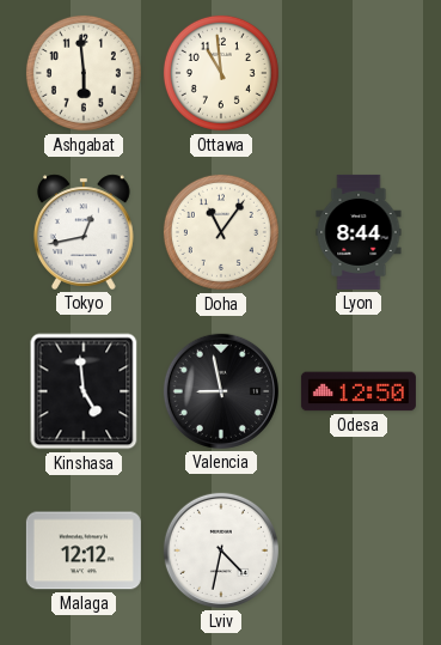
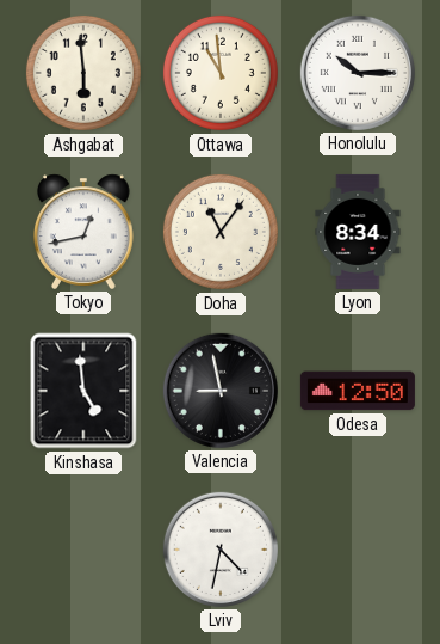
Honolulu: none -> 10:15 (358, 73)
Lyon: 8:44 -> 8:34 (358, 232)
Malaga: 12:12 -> none (84, 550)
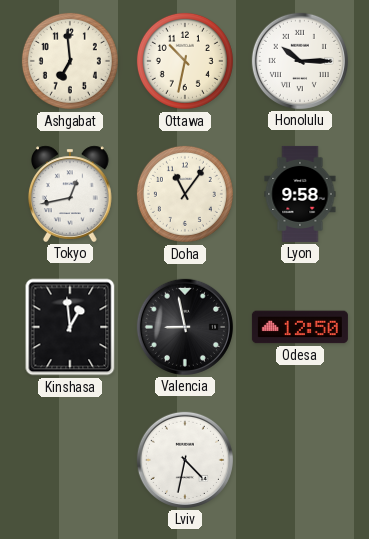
Ashgabat: 5:59 -> 6:59 (70, 61)
Ottawa: 10:59 -> 10:32 (185, 61)
Lyon: 8:34 -> 9:58 (300, 194)
Kinshasa: 4:59 -> 12:59 (70, 327)
